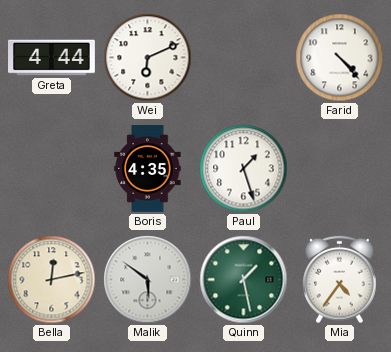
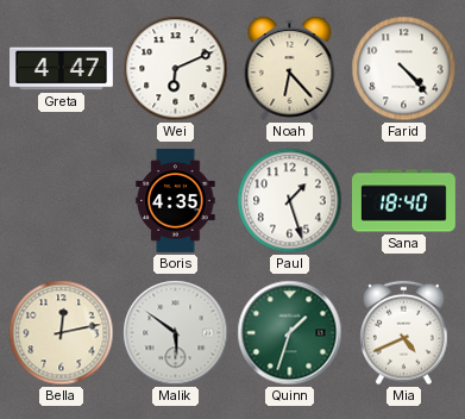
Greta: 4:44 -> 4:47 (62, 69)
Noah: none -> 6:23 (290, 68)
Sana: none -> 18:40 (403, 201)
Quinn: 1:28 -> 1:33 (290, 333)
Mia: 4:36 -> 4:41 (404, 333)
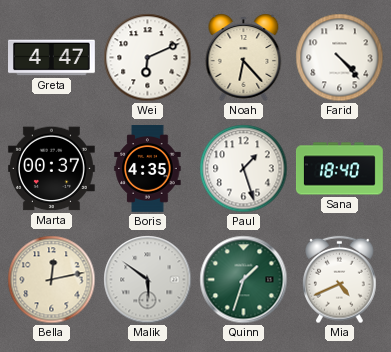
Marta: none -> 00:37 (51, 169)
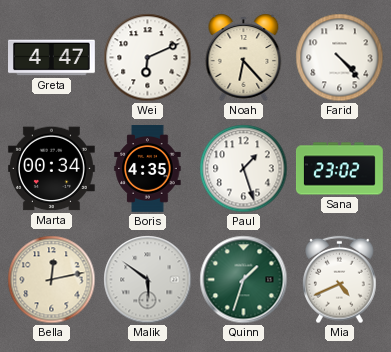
Marta: 00:37 -> 00:34 (51, 169)
Sana: 18:40 -> 23:02 (339, 169)
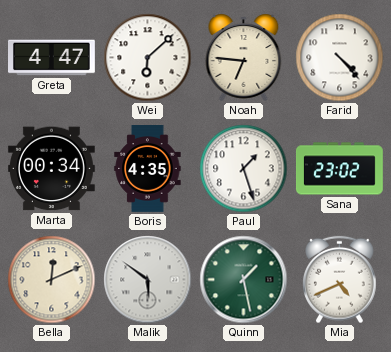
Wei: 6:11 -> 6:08 (148, 58)
Noah: 6:23 -> 6:46 (244, 57)
Bella: 12:13 -> 12:11 (52, 280)
Quinn: 1:33 -> 1:28 (244, 280)
